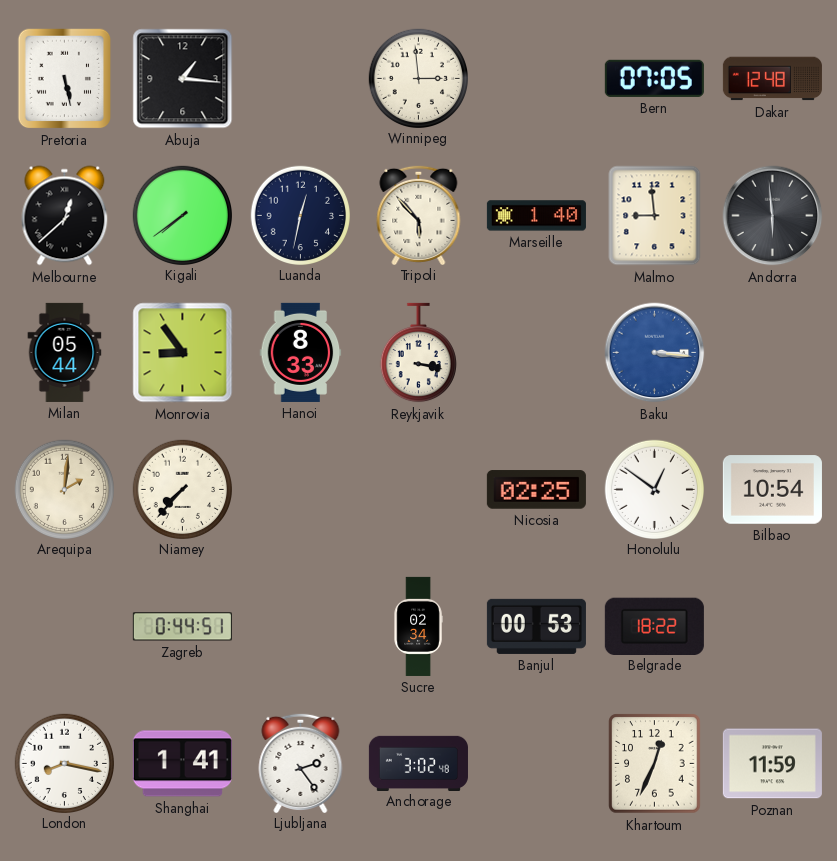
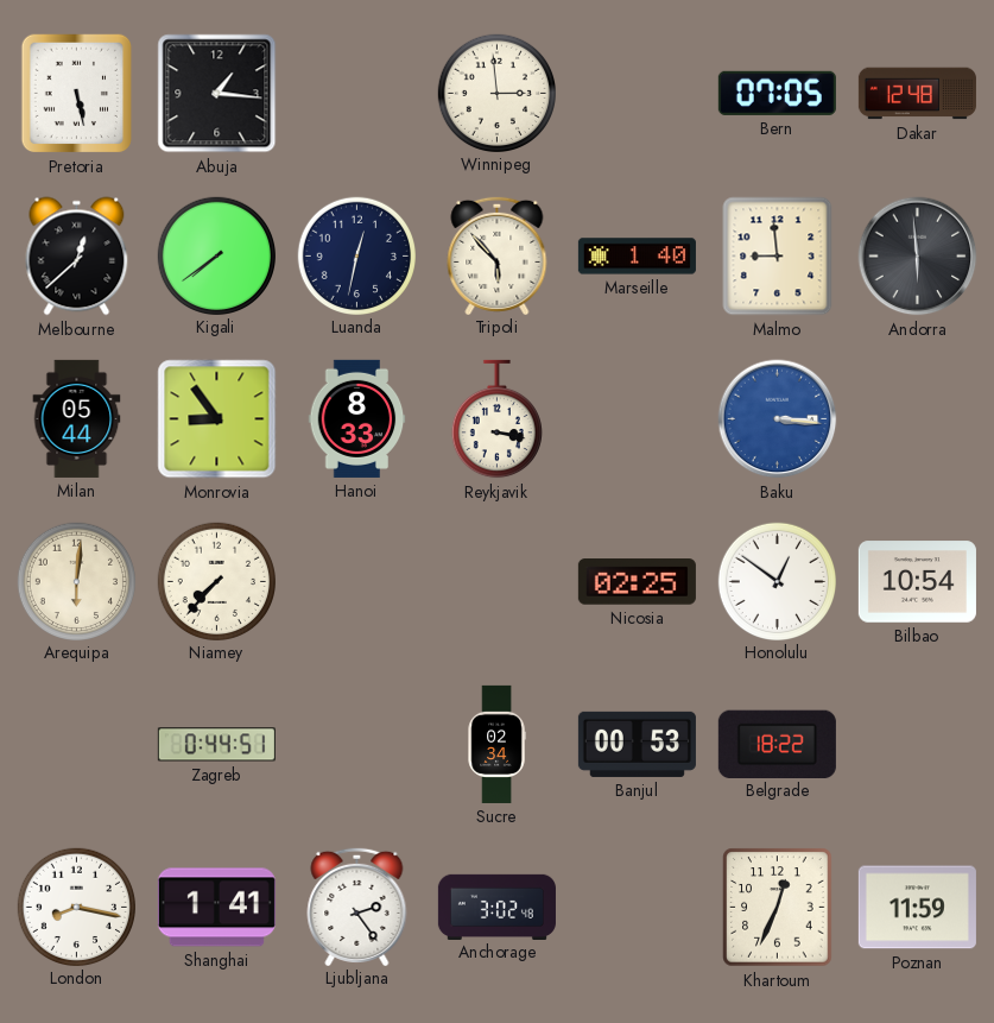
Arequipa: 2:01 -> 6:01 (76, 581)
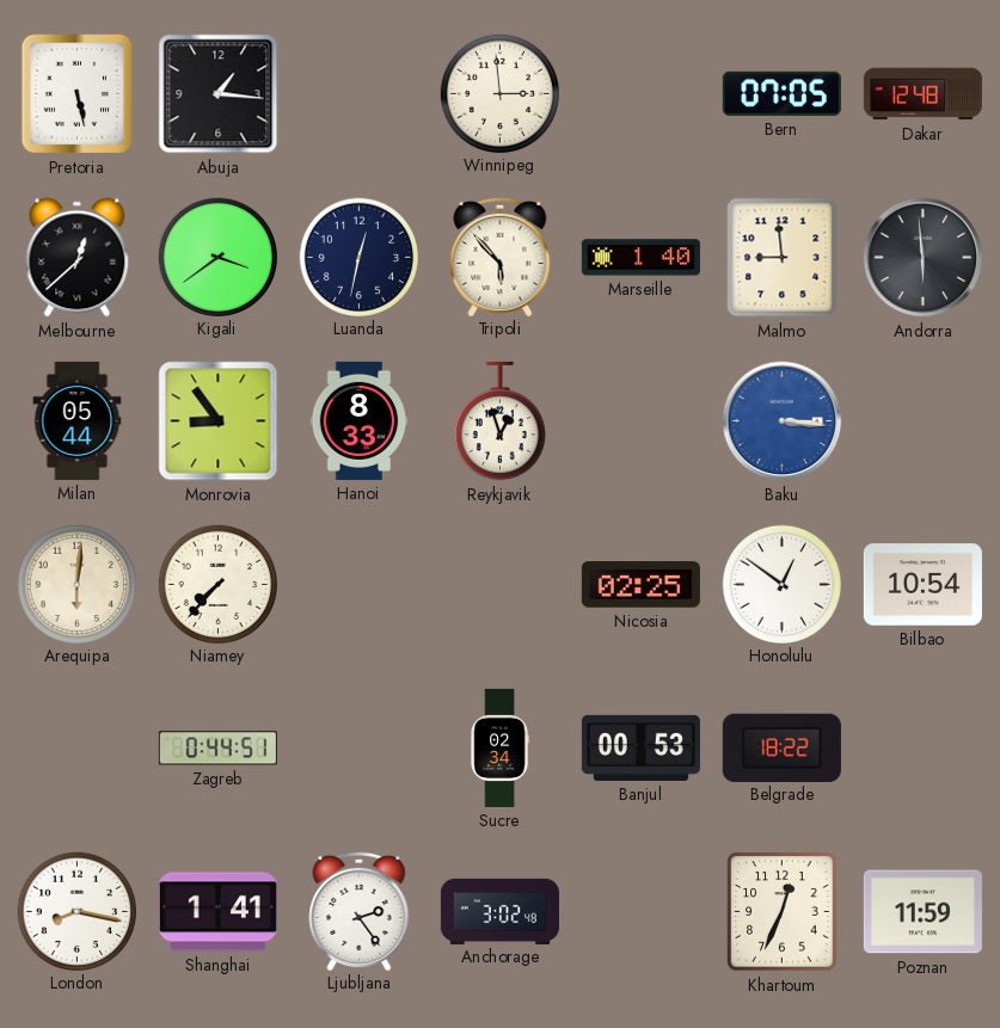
Kigali: 7:39 -> 3:39 (217, 257)
Reykjavik: 3:17 -> 12:57 (499, 421)
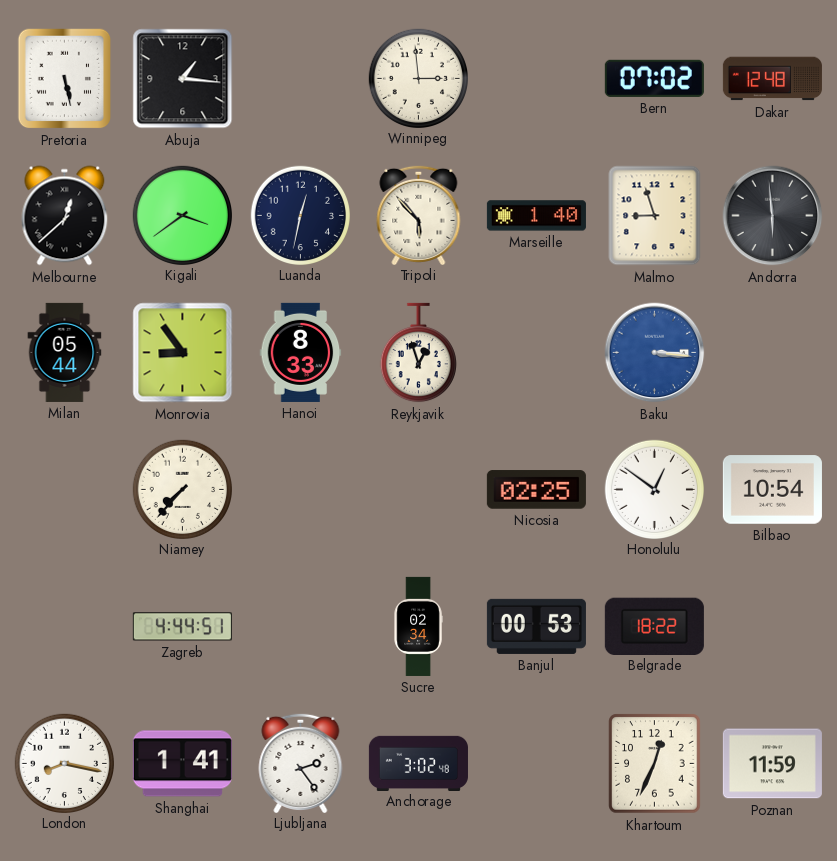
Bern: 07:05 -> 07:02 (654, 78)
Malmo: 8:59 -> 8:57 (655, 216)
Arequipa: 6:01 -> none (76, 584)
Zagreb: 0:44 -> 4:44 (182, 627)
